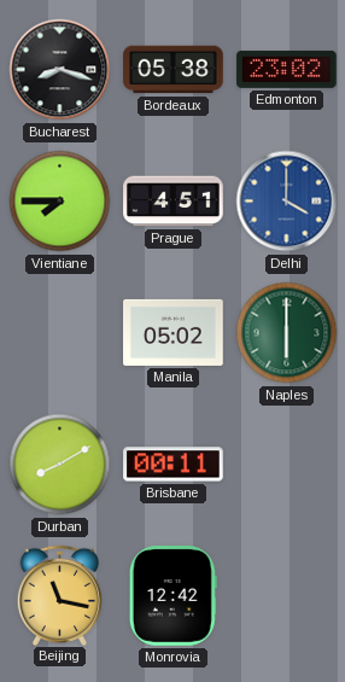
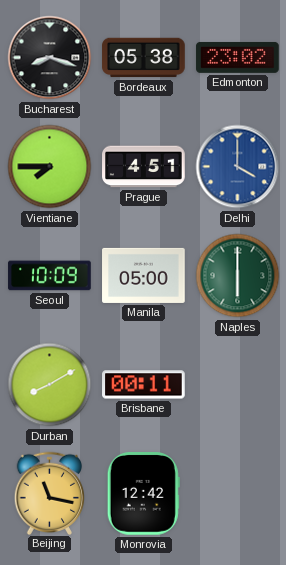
Seoul: none -> 10:09 (50, 276)
Manila: 05:02 -> 05:00 (144, 275)
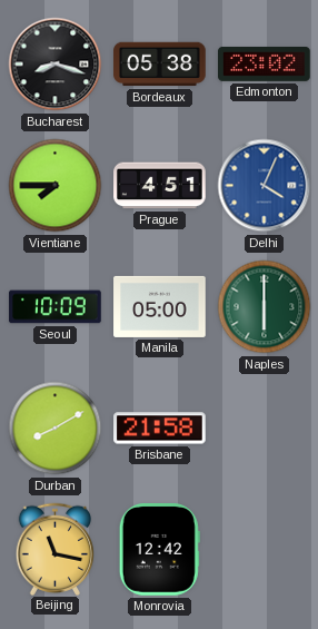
Delhi: 4:00 -> 4:04 (265, 186)
Brisbane: 00:11 -> 21:58 (160, 429)
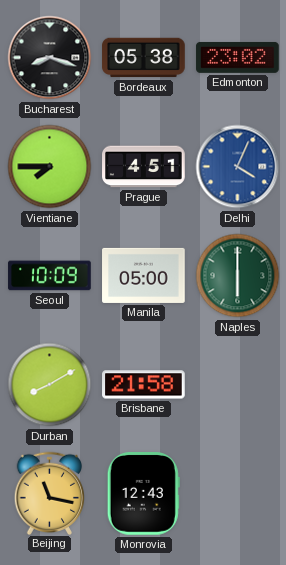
Monrovia: 12:42 -> 12:43 (143, 494)
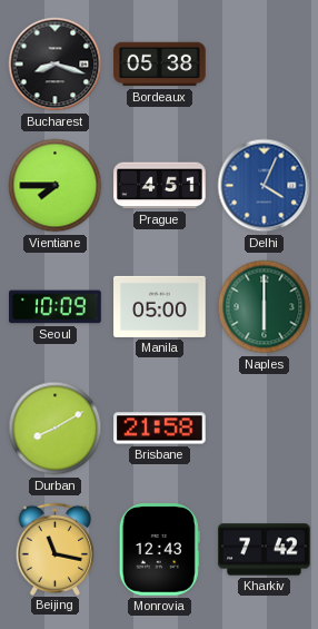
Edmonton: 23:02 -> none (238, 57)
Kharkiv: none -> 7:42 (265, 550)
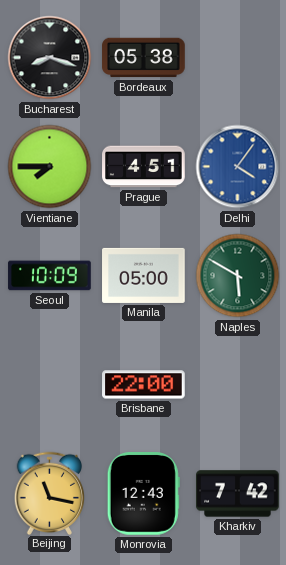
Delhi: 4:04 -> 4:06 (238, 167)
Naples: 6:00 -> 5:50 (238, 276)
Durban: 8:10 -> none (56, 429)
Brisbane: 21:58 -> 22:00 (144, 385)
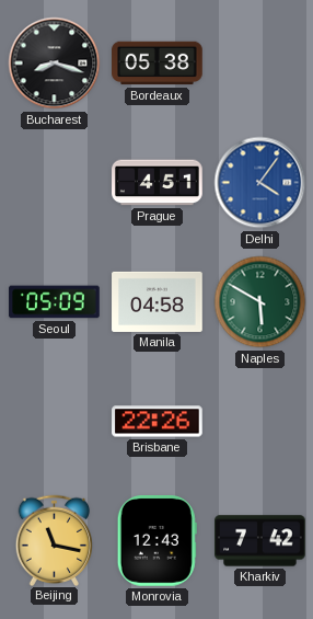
Vientiane: 7:45 -> none (50, 167)
Seoul: 10:09 -> 05:09 (55, 302)
Manila: 05:00 -> 04:58 (158, 301)
Brisbane: 22:00 -> 22:26 (158, 422)
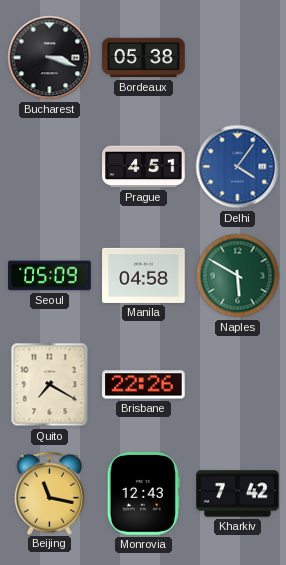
Bucharest: 8:18 -> 3:18 (50, 58)
Quito: none -> 7:20 (50, 385)
